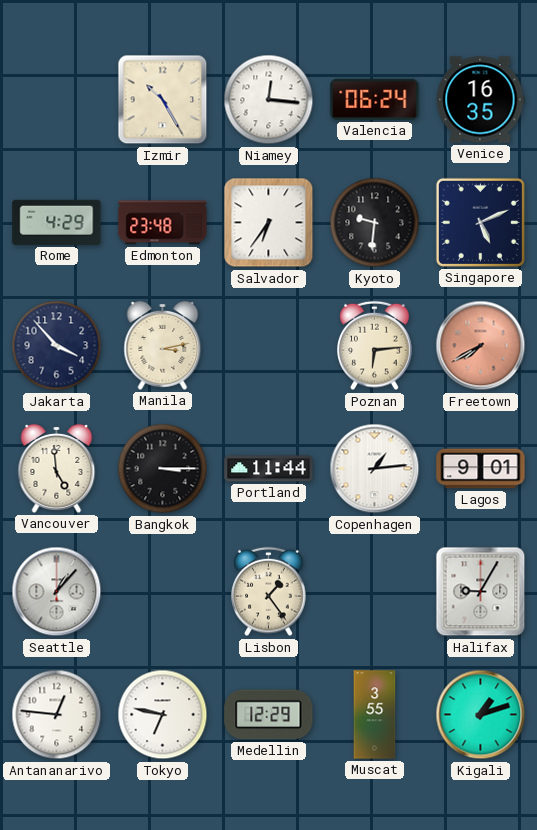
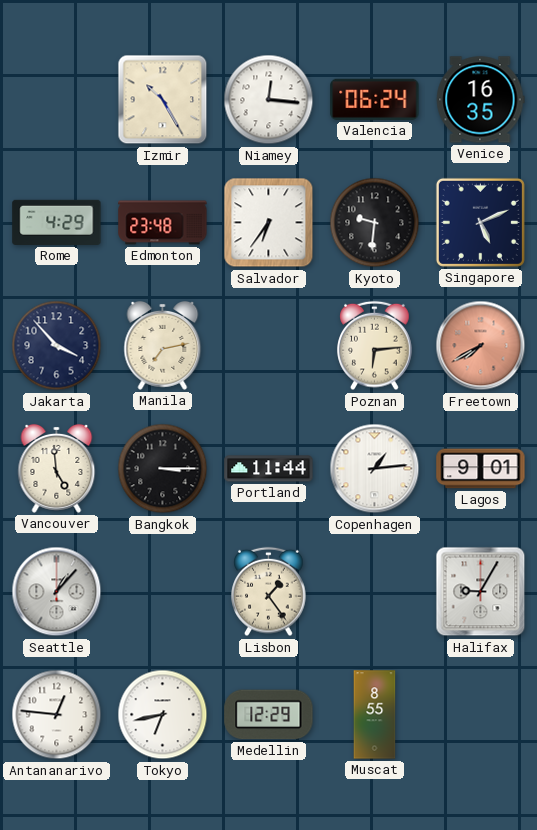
Manila: 3:13 -> 7:13 (163, 345)
Tokyo: 6:47 -> 6:43 (163, 715)
Muscat: 3:55 -> 8:55 (375, 715)
Kigali: 1:12 -> none (481, 715)
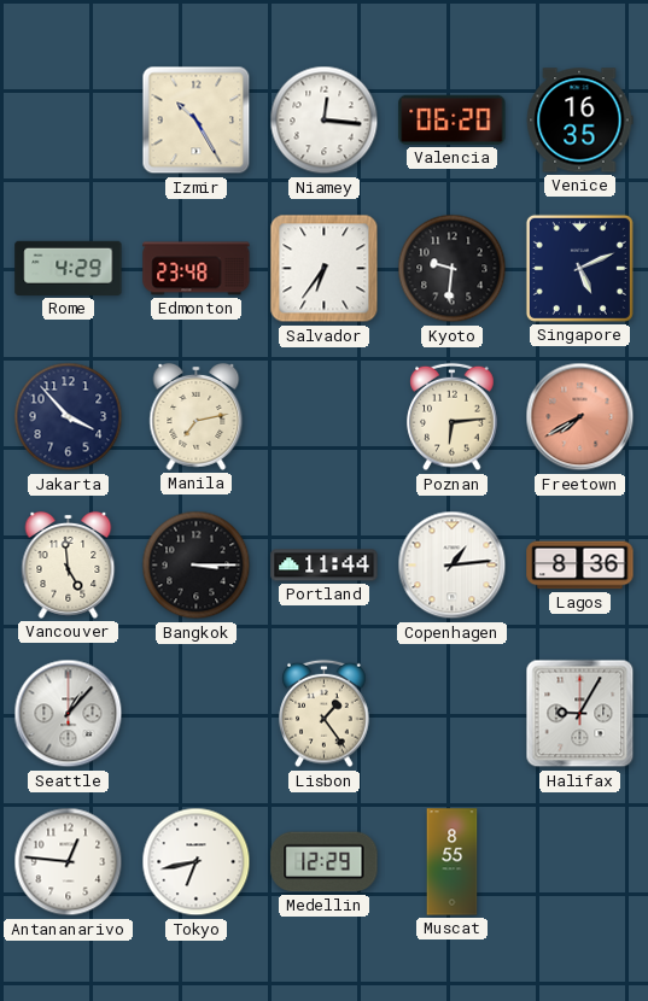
Valencia: 06:24 -> 06:20 (453, 119)
Lagos: 9:01 -> 8:36 (580, 566)
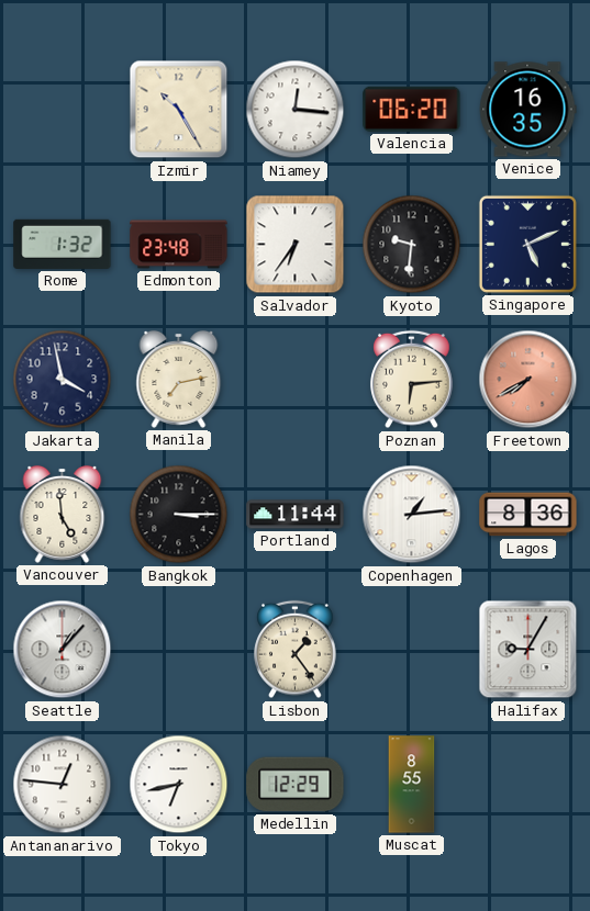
Rome: 4:29 -> 1:32 (63, 244)
Jakarta: 3:53 -> 3:58 (63, 380)
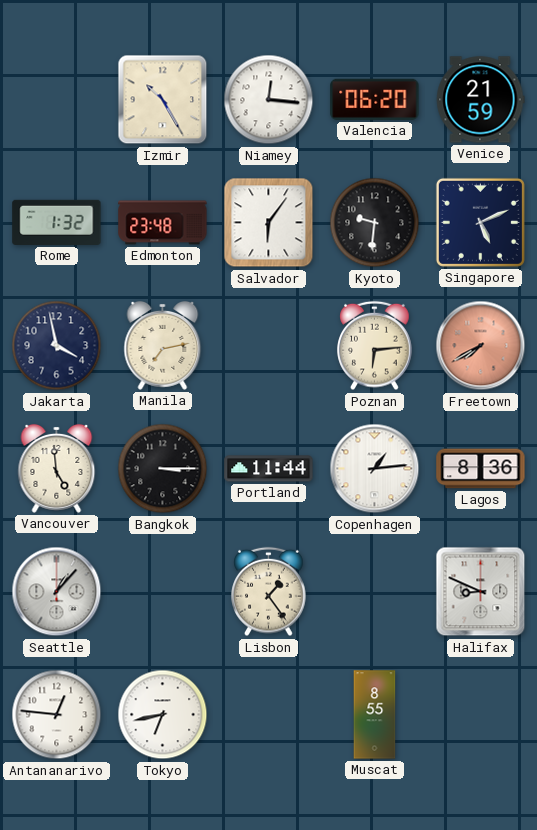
Venice: 16:35 -> 21:59 (480, 100)
Salvador: 6:36 -> 6:06 (269, 223)
Halifax: 9:05 -> 8:49 (481, 592)
Medellin: 12:29 -> none (296, 785)
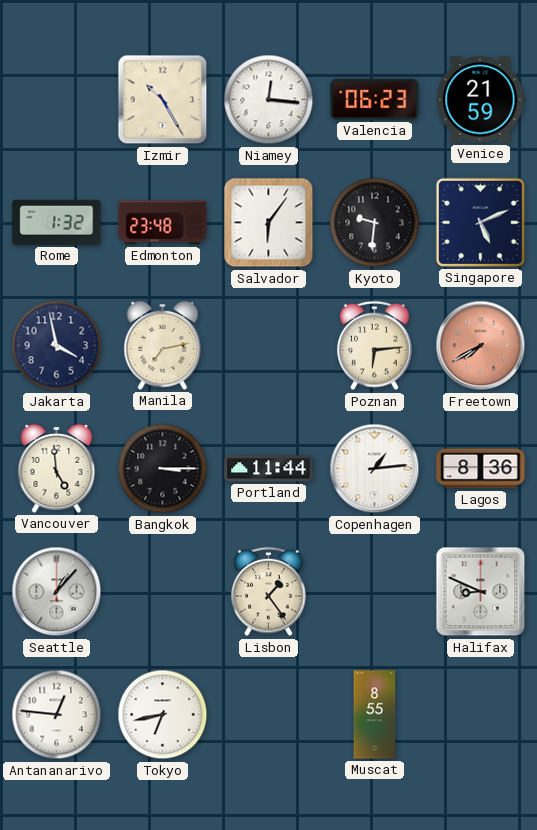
Valencia: 06:20 -> 06:23 (375, 99)
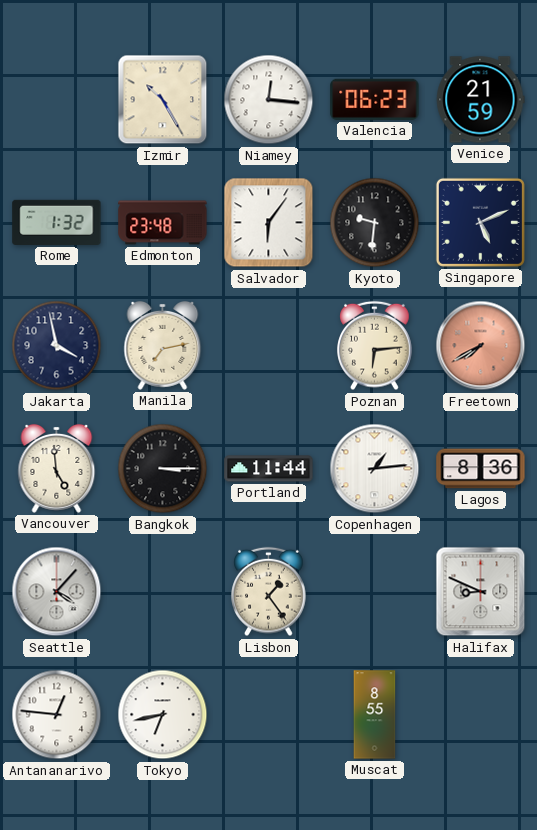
Seattle: 1:07 -> 4:07 (57, 592)
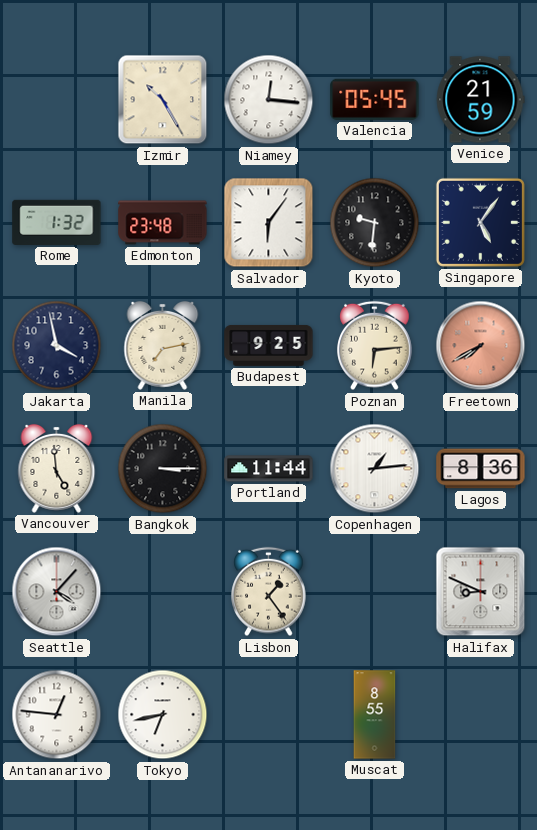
Valencia: 06:23 -> 05:45 (375, 99)
Singapore: 5:11 -> 5:06 (480, 222)
Budapest: none -> 9:25 (269, 345)
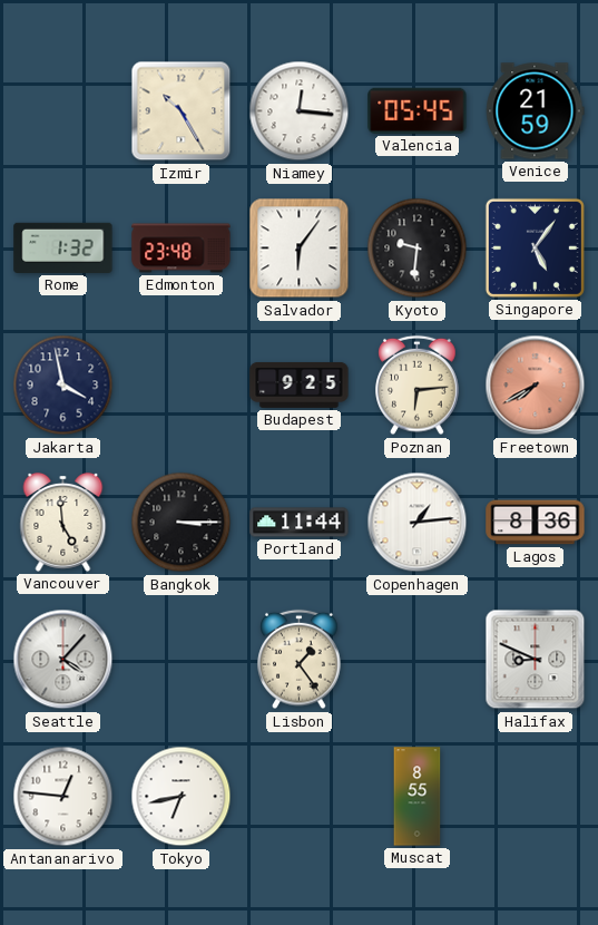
Manila: 7:13 -> none (163, 345)
